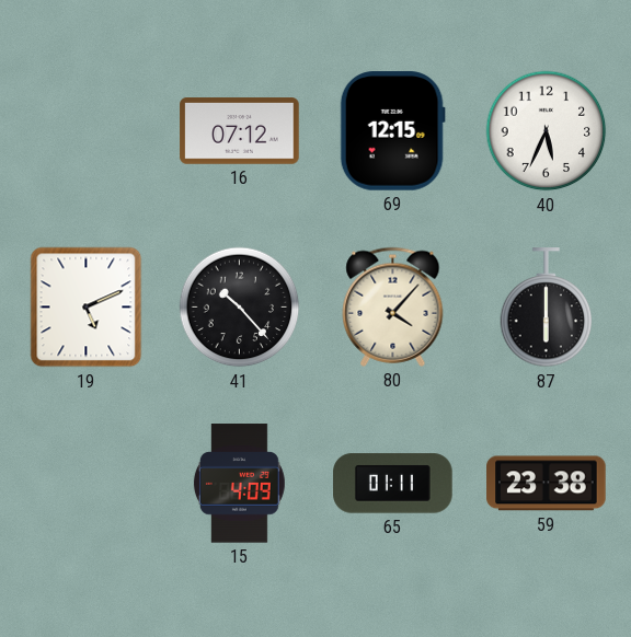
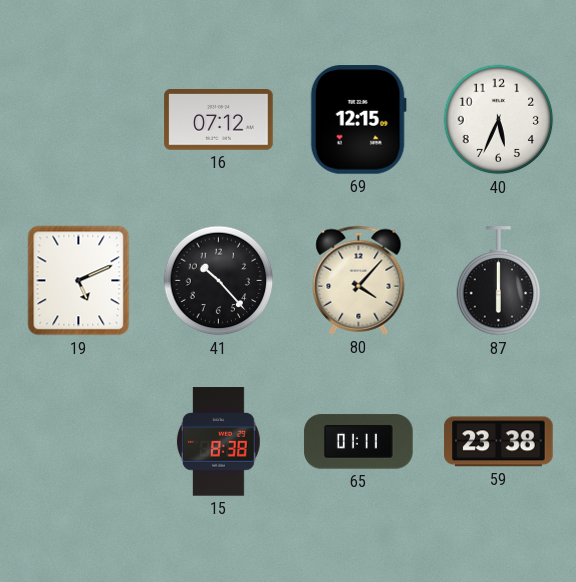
15: 4:09 -> 8:38 (218, 442)
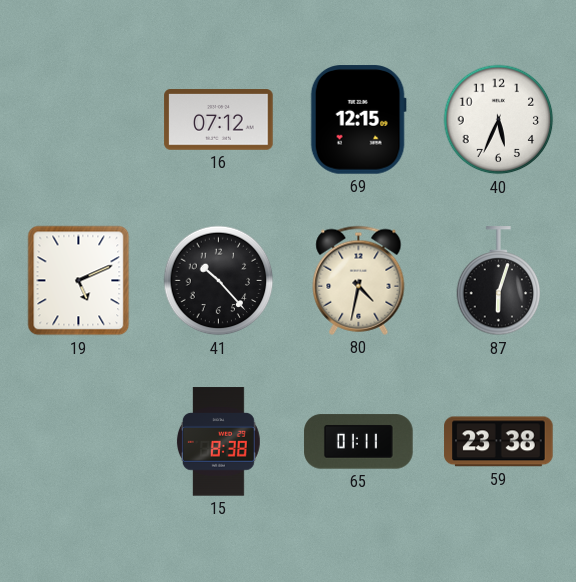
80: 4:07 -> 4:32 (359, 280)
87: 6:00 -> 6:03 (499, 281)
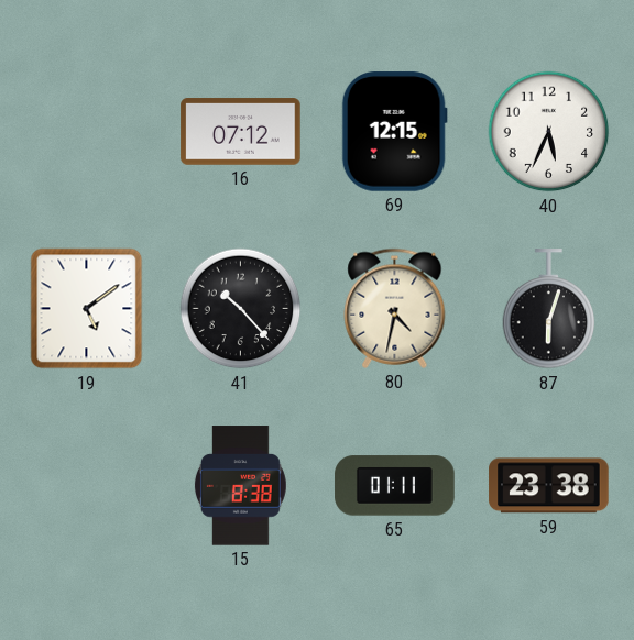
19: 5:11 -> 5:09 (87, 309)
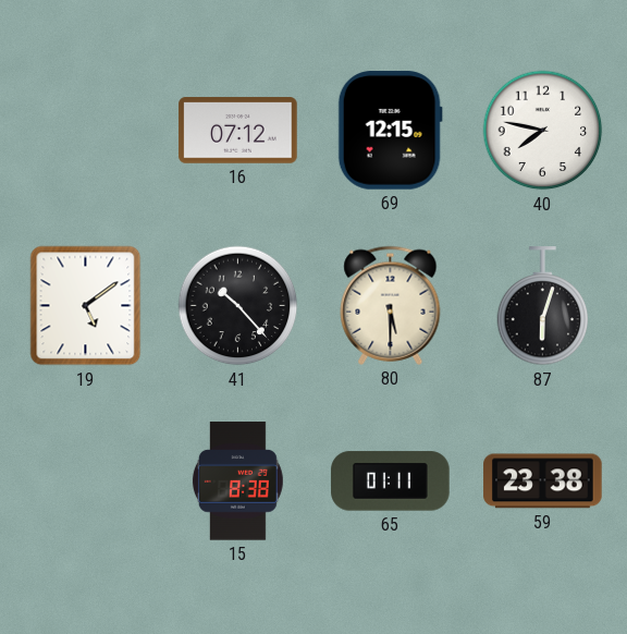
40: 5:34 -> 7:47 (543, 131)
80: 4:32 -> 5:30 (391, 305)
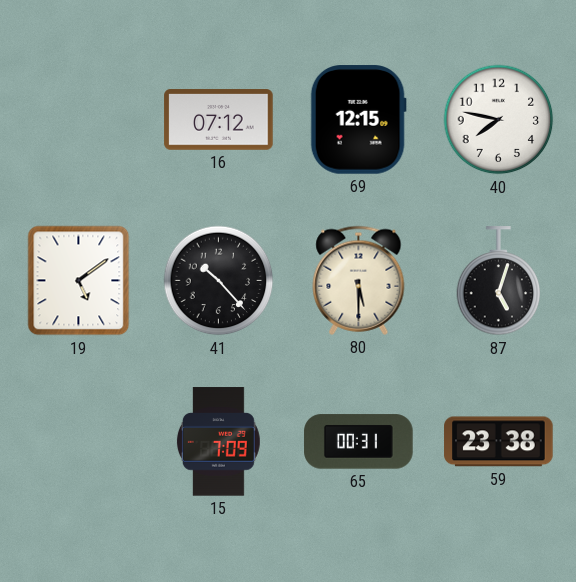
87: 6:03 -> 5:03 (499, 281)
15: 8:38 -> 7:09 (218, 442)
65: 01:11 -> 00:31 (359, 442)
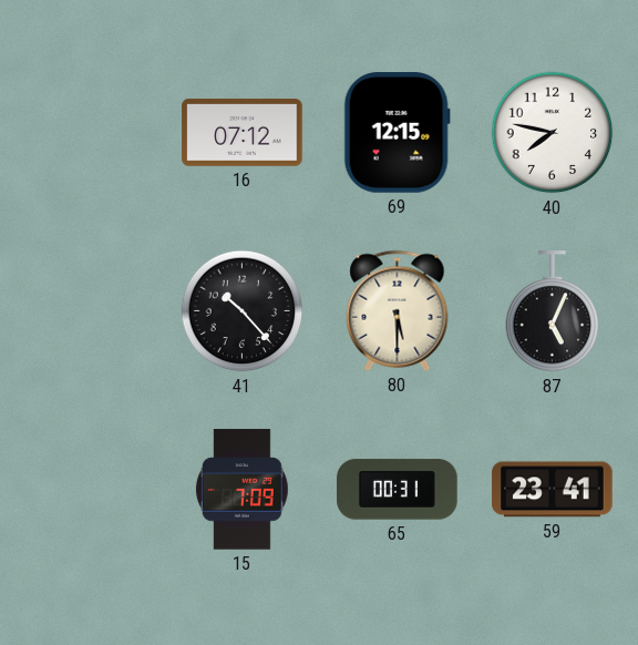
19: 5:09 -> none (79, 281)
87: 5:03 -> 5:04 (553, 311)
59: 23:38 -> 23:41 (553, 490)
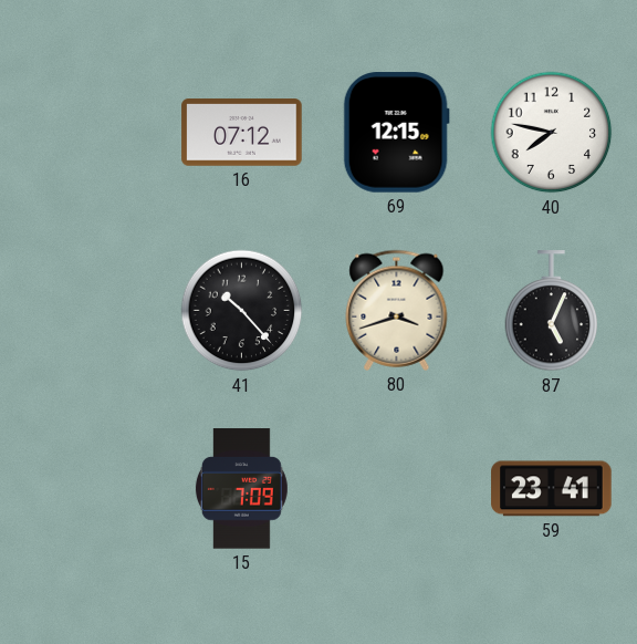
80: 5:30 -> 3:42 (397, 310)
65: 00:31 -> none (398, 490)
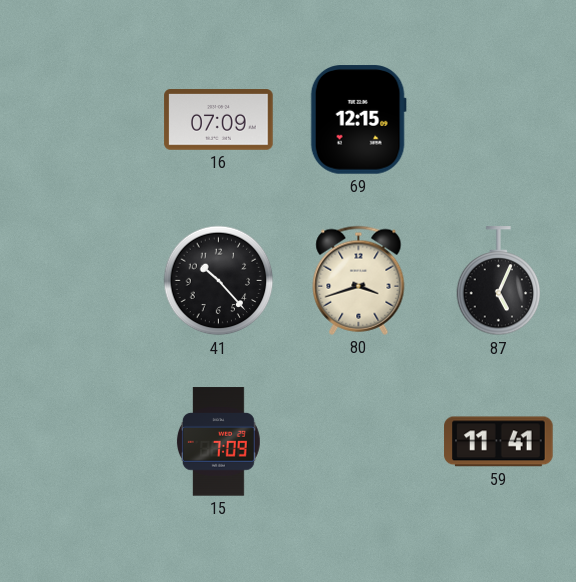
16: 07:12 -> 07:09 (219, 120)
40: 7:47 -> none (552, 133)
59: 23:41 -> 11:41 (499, 442)
